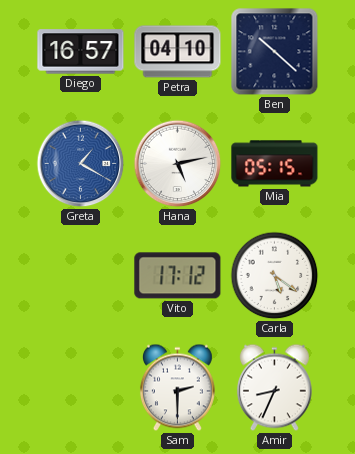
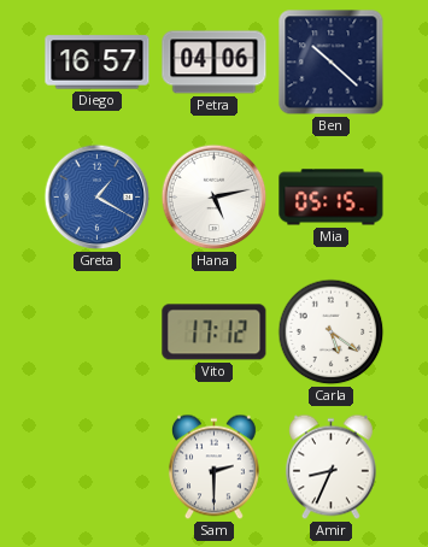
Petra: 04:10 -> 04:06 (215, 63)
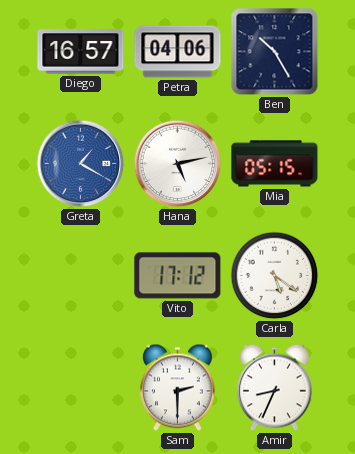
Ben: 10:22 -> 10:25 (275, 52)
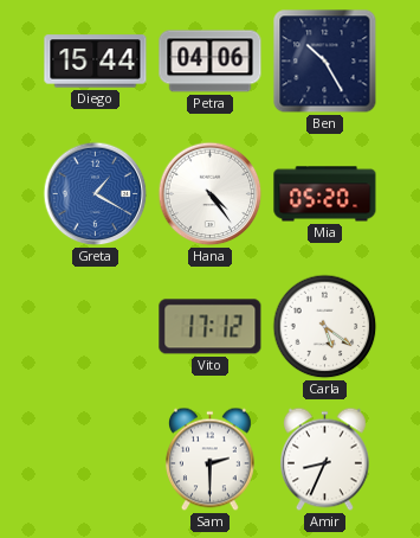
Diego: 16:57 -> 15:44 (96, 62)
Hana: 5:13 -> 4:24 (211, 194)
Mia: 05:15 -> 05:20 (325, 194)
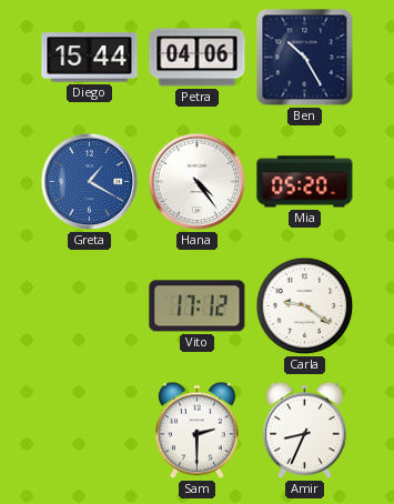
Carla: 5:21 -> 9:21 (305, 306)
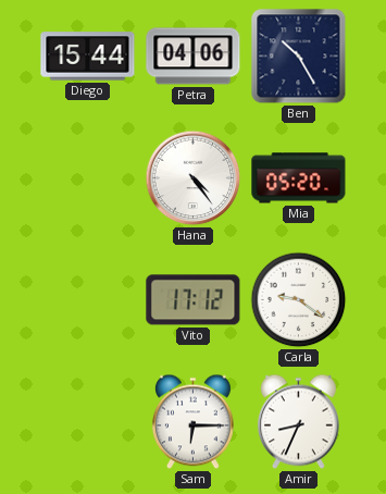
Greta: 1:20 -> none (90, 182)
Sam: 2:30 -> 6:15 (192, 422)
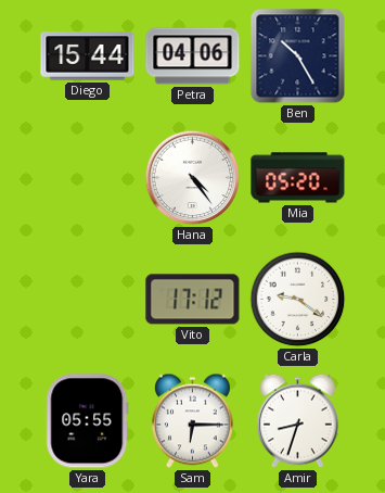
Yara: none -> 05:55 (88, 421)
Amir: 8:34 -> 8:33 (297, 421)
